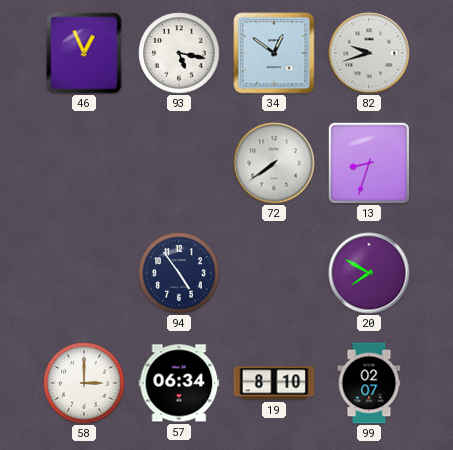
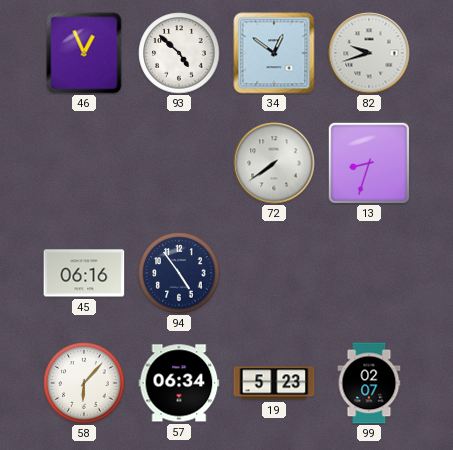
93: 5:17 -> 4:52 (179, 53)
45: none -> 06:16 (84, 273)
20: 7:50 -> none (369, 273)
58: 3:00 -> 6:07 (84, 383)
19: 8:10 -> 5:23 (274, 383)
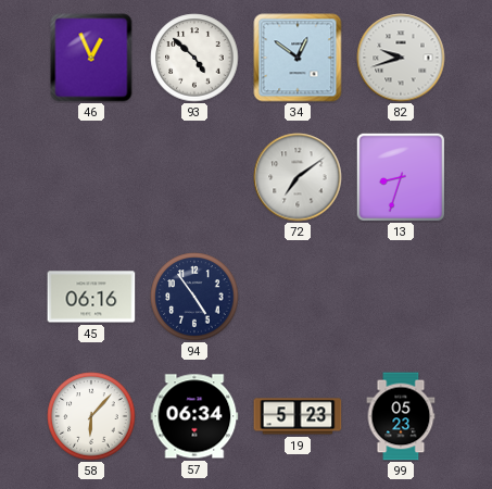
72: 7:39 -> 7:09 (298, 177)
99: 02:07 -> 05:23 (401, 416)
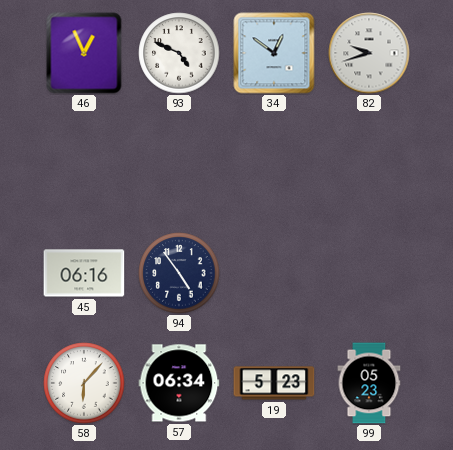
93: 4:52 -> 4:49 (179, 53)
72: 7:09 -> none (298, 177)
13: 8:33 -> none (400, 176)
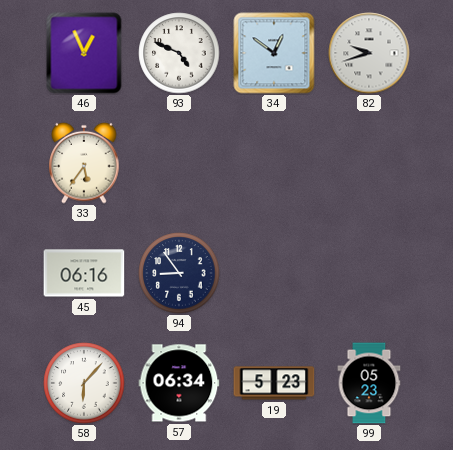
33: none -> 5:36 (84, 163)
94: 4:54 -> 8:54 (179, 273)
